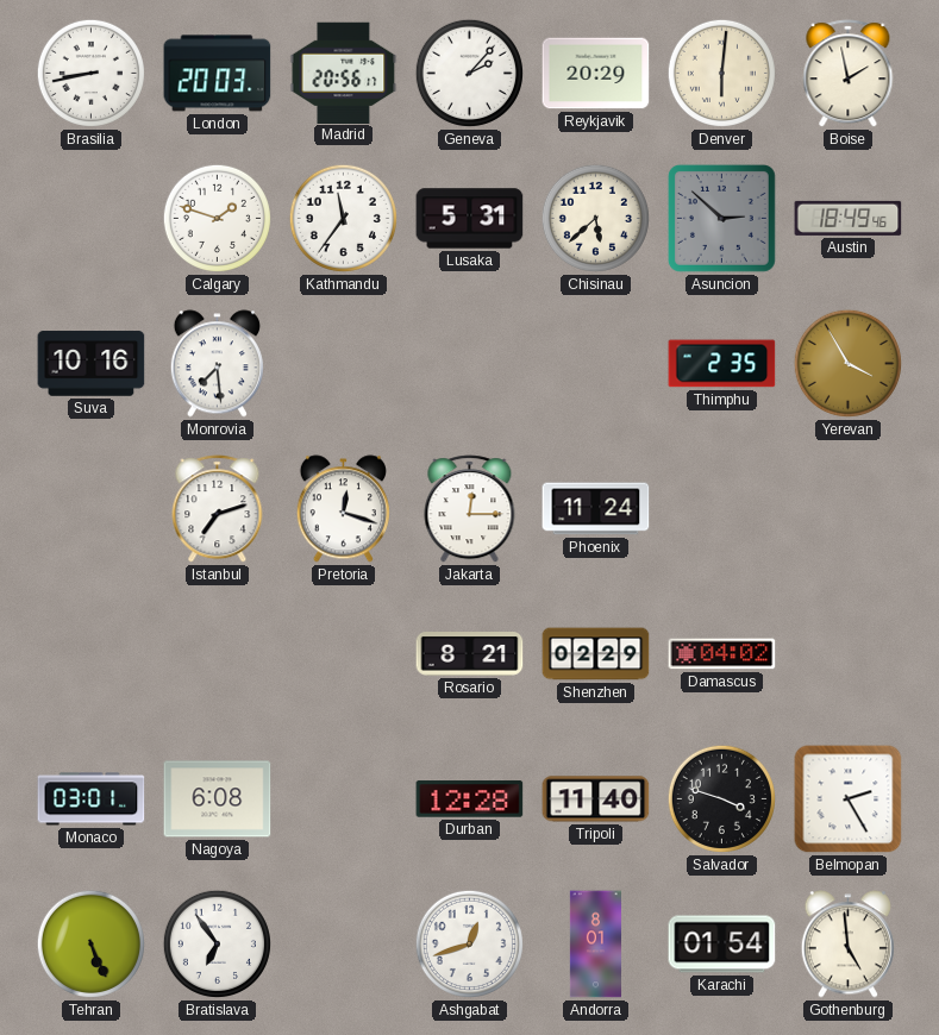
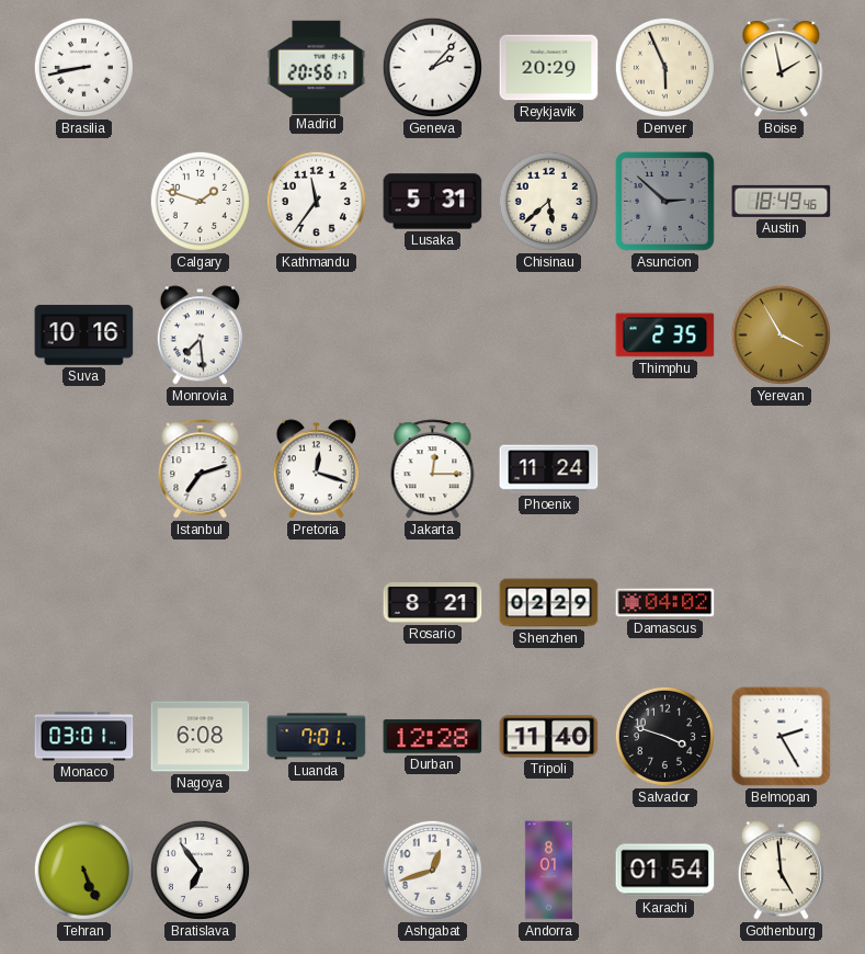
London: 20:03 -> none (218, 74)
Denver: 6:01 -> 5:56 (664, 67)
Luanda: none -> 7:01 (317, 737)
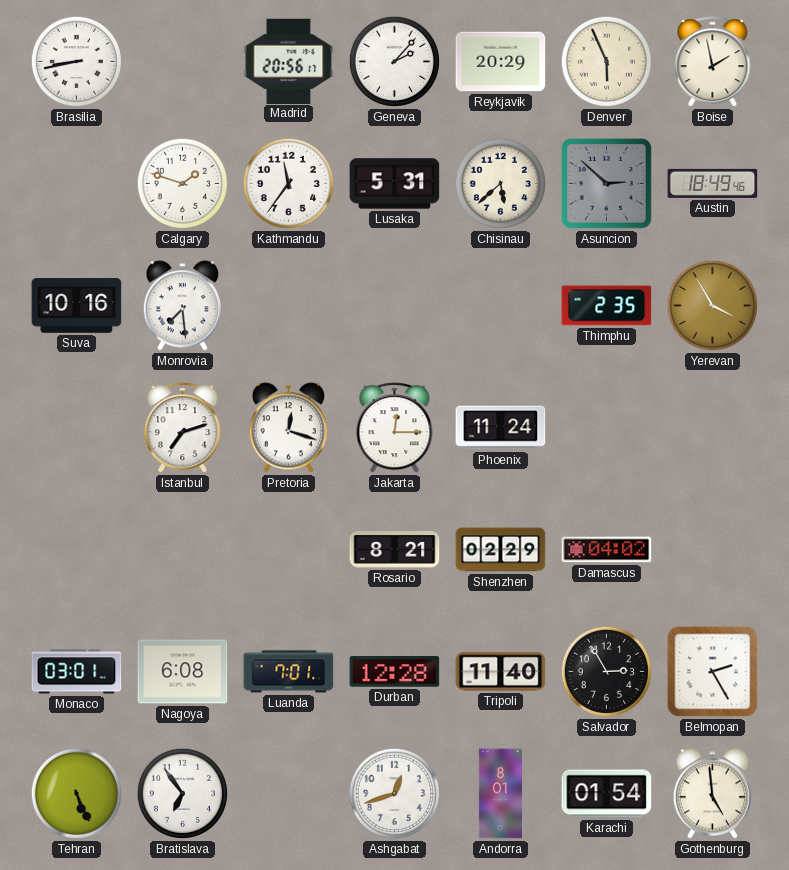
Salvador: 3:48 -> 2:55 (606, 671)
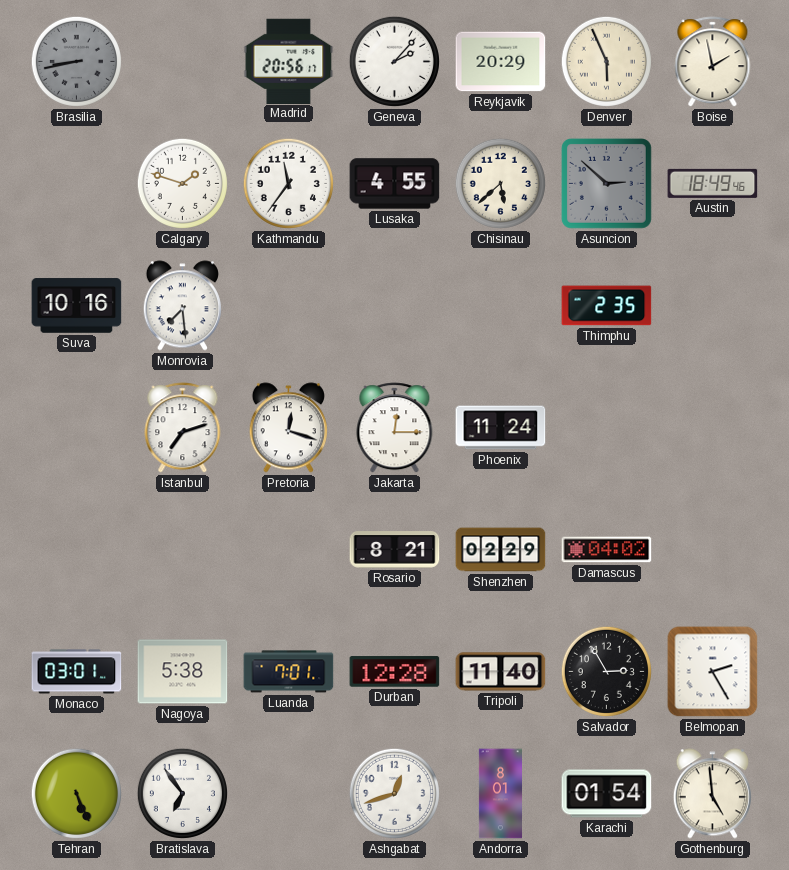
Brasilia dial: white -> grey (76, 61)
Lusaka: 5:31 -> 4:55 (395, 184)
Yerevan: 3:55 -> none (712, 305)
Nagoya: 6:08 -> 5:38 (183, 672)
